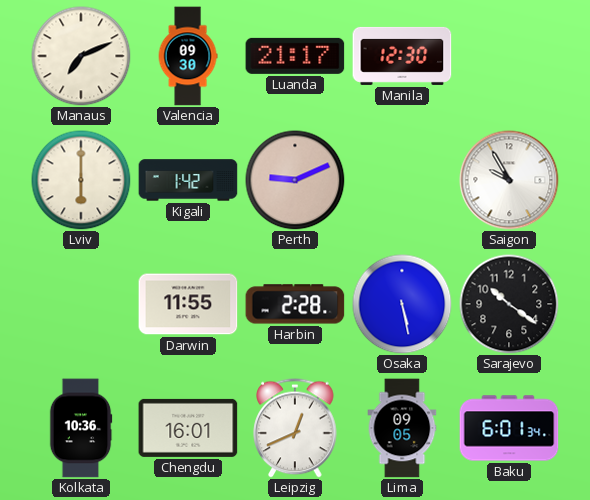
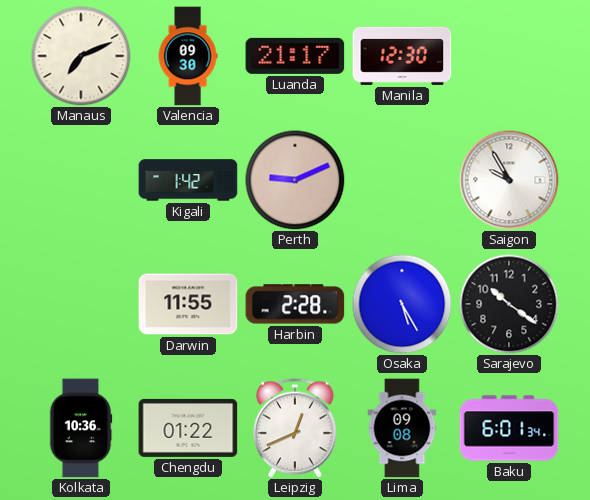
Lviv: 6:00 -> none (81, 180)
Osaka: 5:28 -> 5:25 (402, 304)
Chengdu: 16:01 -> 01:22 (188, 428)
Lima: 09:05 -> 09:08 (402, 428)
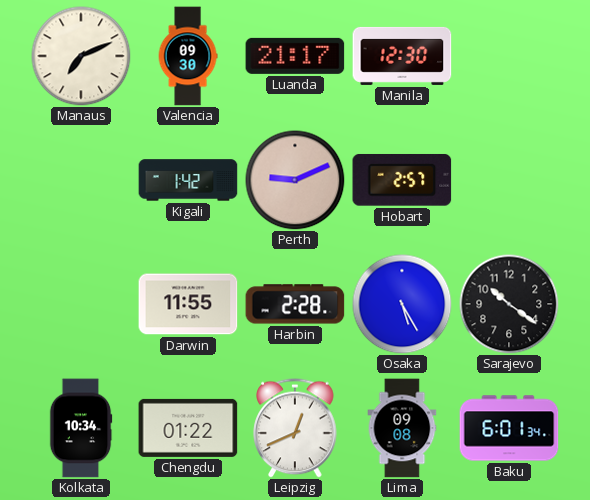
Hobart: none -> 2:57 (402, 180)
Saigon: 9:55 -> none (509, 180)
Kolkata: 10:36 -> 10:34 (81, 428)
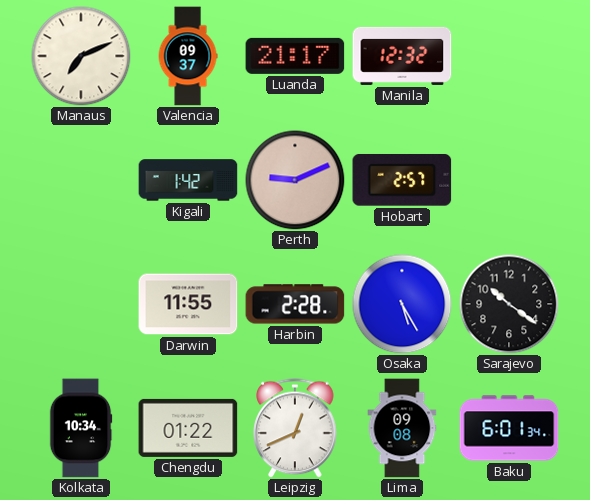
Valencia: 09:30 -> 09:37 (188, 56)
Manila: 12:30 -> 12:32 (402, 56)
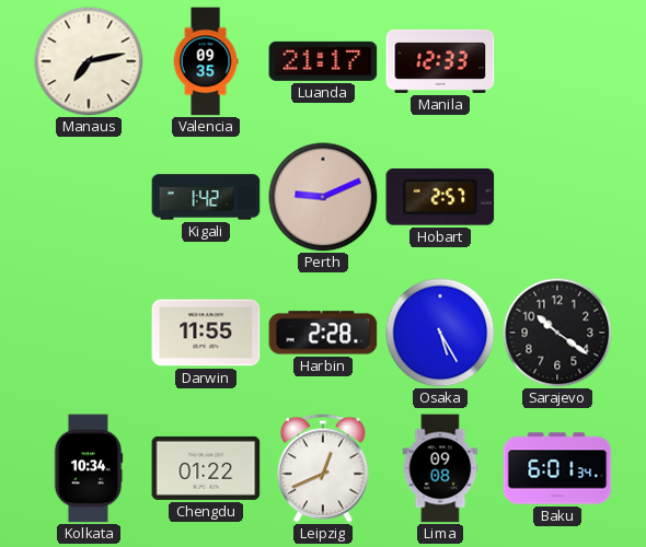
Manaus: 7:11 -> 7:13 (89, 61)
Valencia: 09:37 -> 09:35 (206, 61)
Manila: 12:32 -> 12:33 (440, 61)
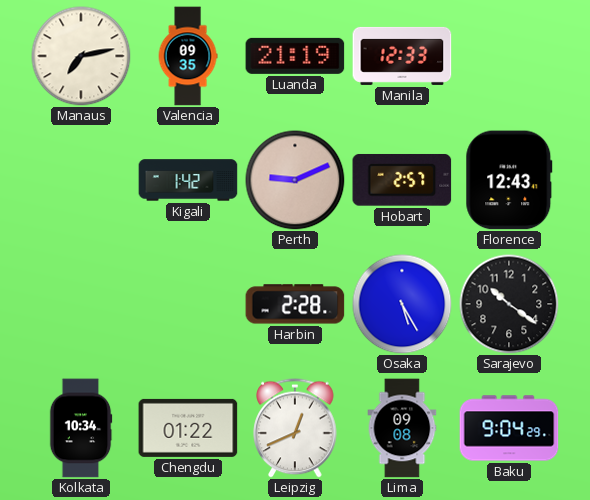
Luanda: 21:17 -> 21:19 (295, 56)
Florence: none -> 12:43 (509, 180)
Darwin: 11:55 -> none (206, 333)
Baku: 6:01 -> 9:04 (509, 428)
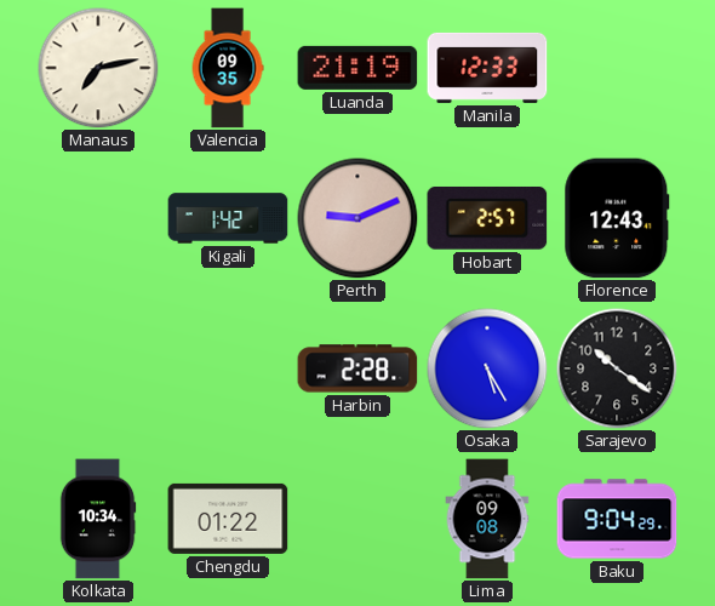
Leipzig: 12:41 -> none (295, 428)
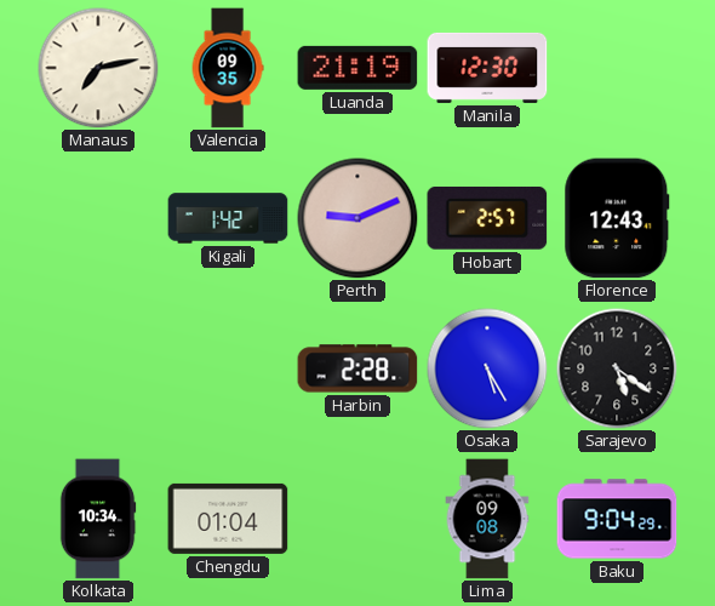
Manila: 12:33 -> 12:30 (487, 68)
Sarajevo: 10:21 -> 5:21 (617, 368)
Chengdu: 01:22 -> 01:04 (228, 519)
